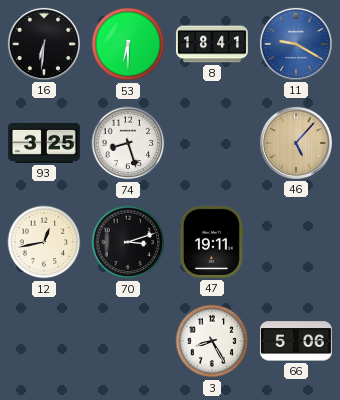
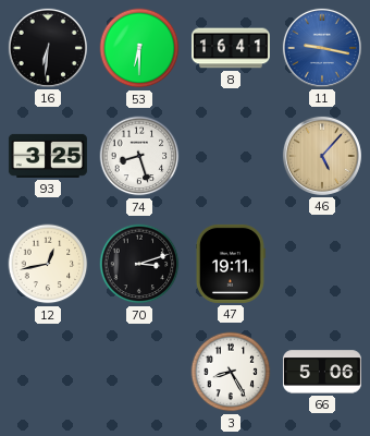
8: 18:41 -> 16:41 (231, 48)
11: 9:20 -> 9:17 (322, 48)
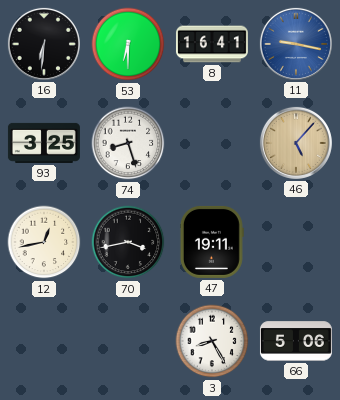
70: 3:12 -> 3:43 (128, 242)
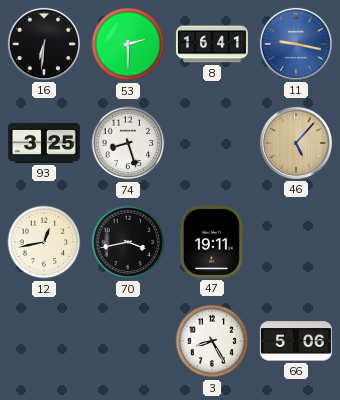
53: 6:30 -> 2:30 (128, 44)
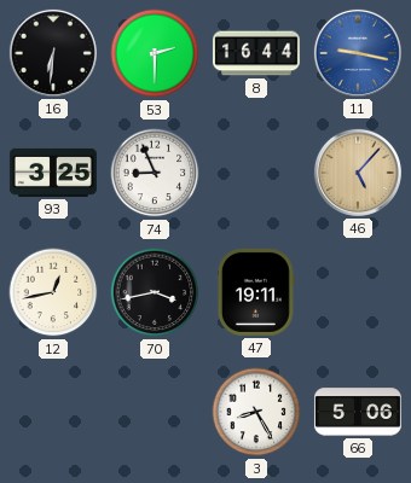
8: 16:41 -> 16:44 (256, 53)
74: 8:27 -> 8:56 (155, 173)
